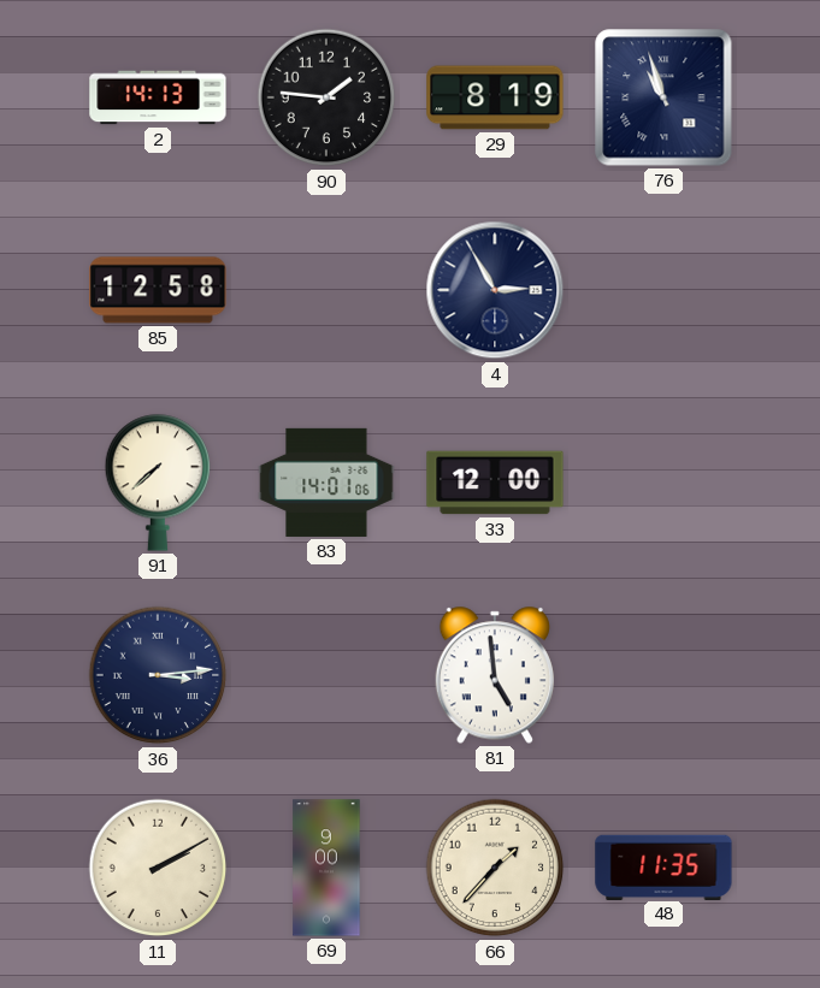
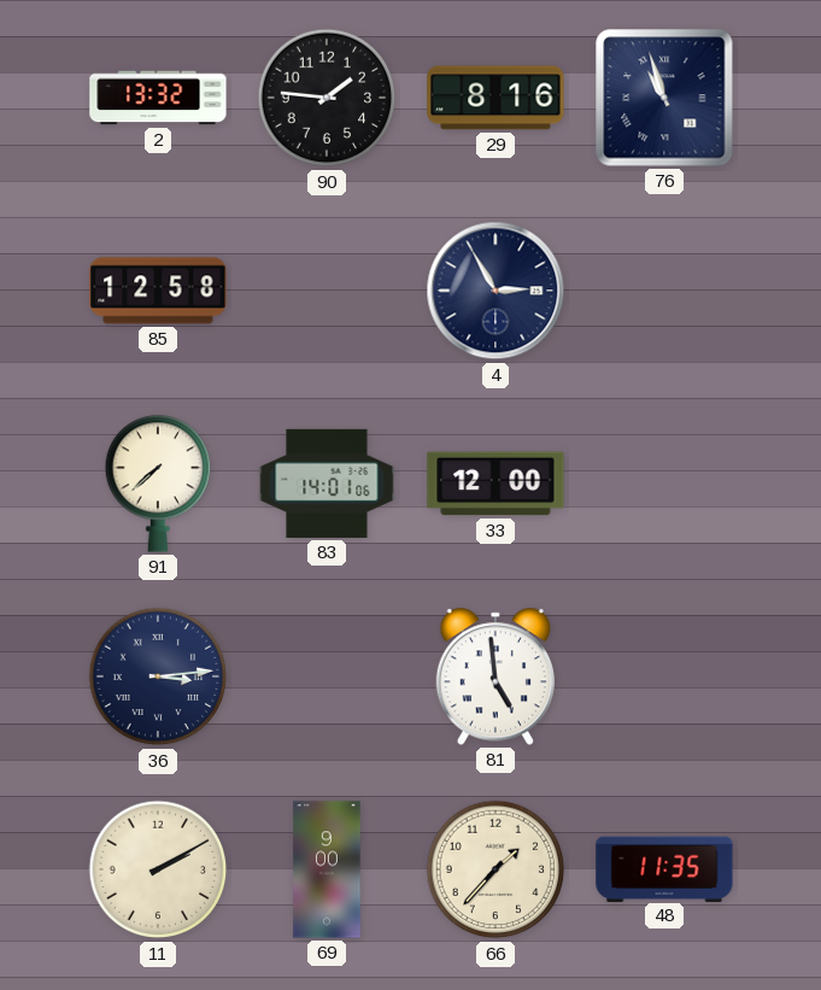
2: 14:13 -> 13:32 (158, 98)
29: 8:19 -> 8:16 (495, 98)
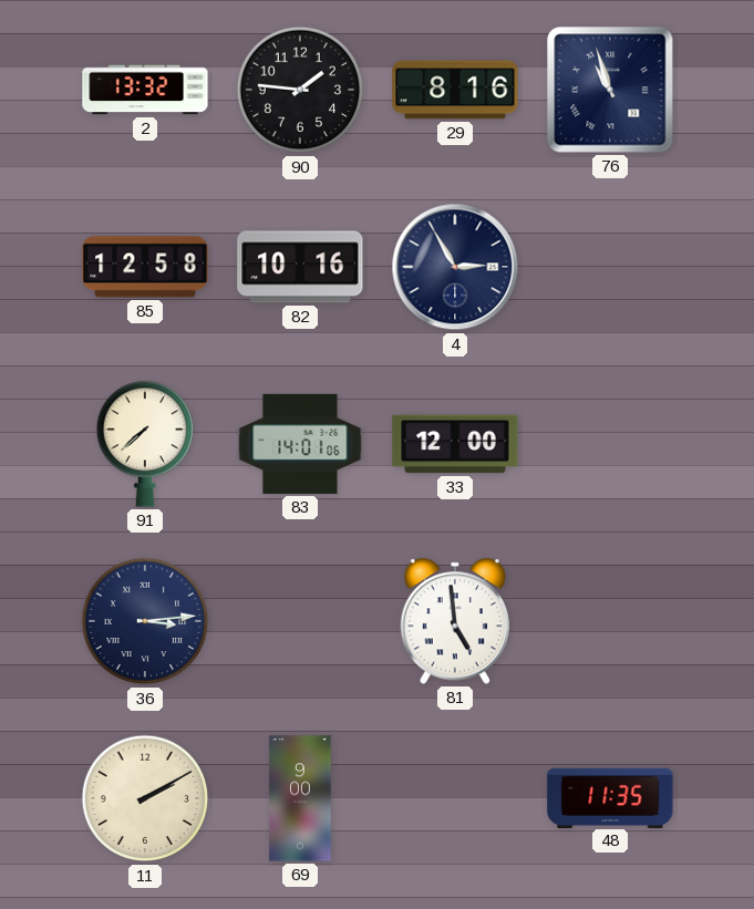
82: none -> 10:16 (300, 267)
66: 1:37 -> none (495, 869)
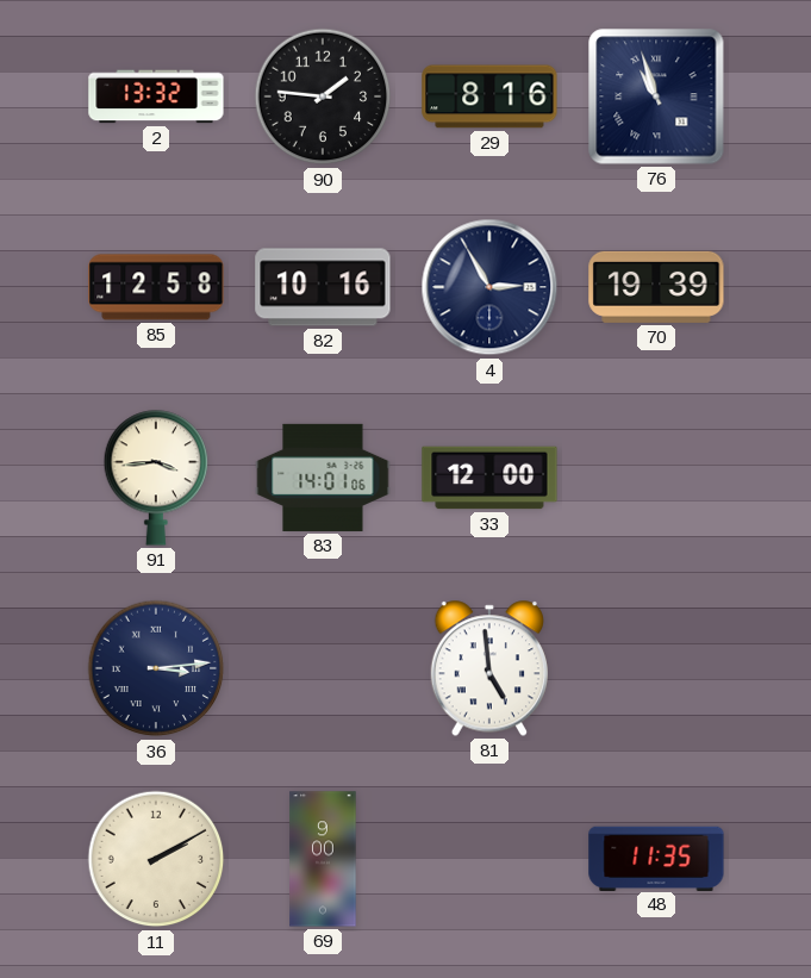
70: none -> 19:39 (656, 287)
91: 7:38 -> 3:44 (156, 478)
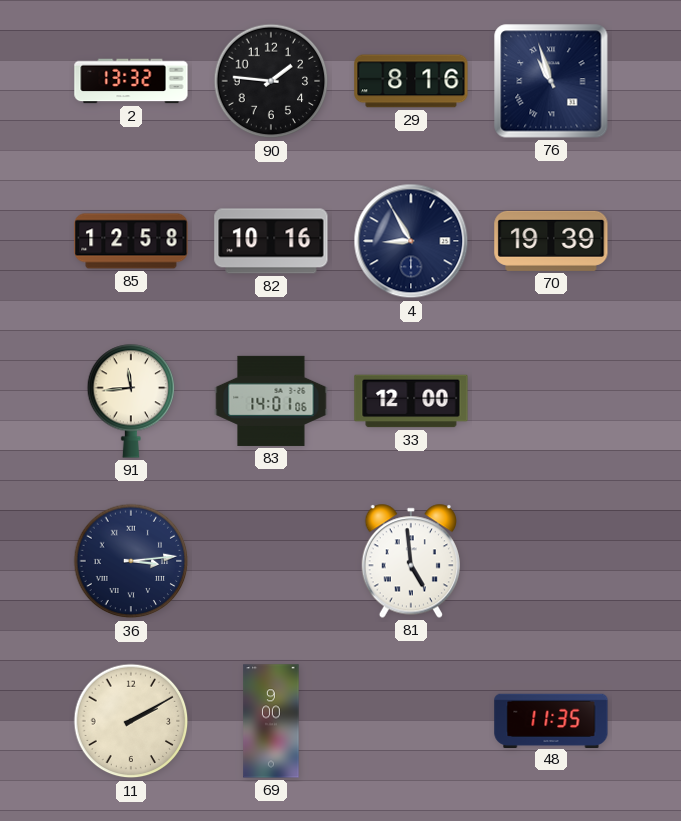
4: 2:55 -> 8:55 (411, 241)
91: 3:44 -> 11:44 (131, 401)
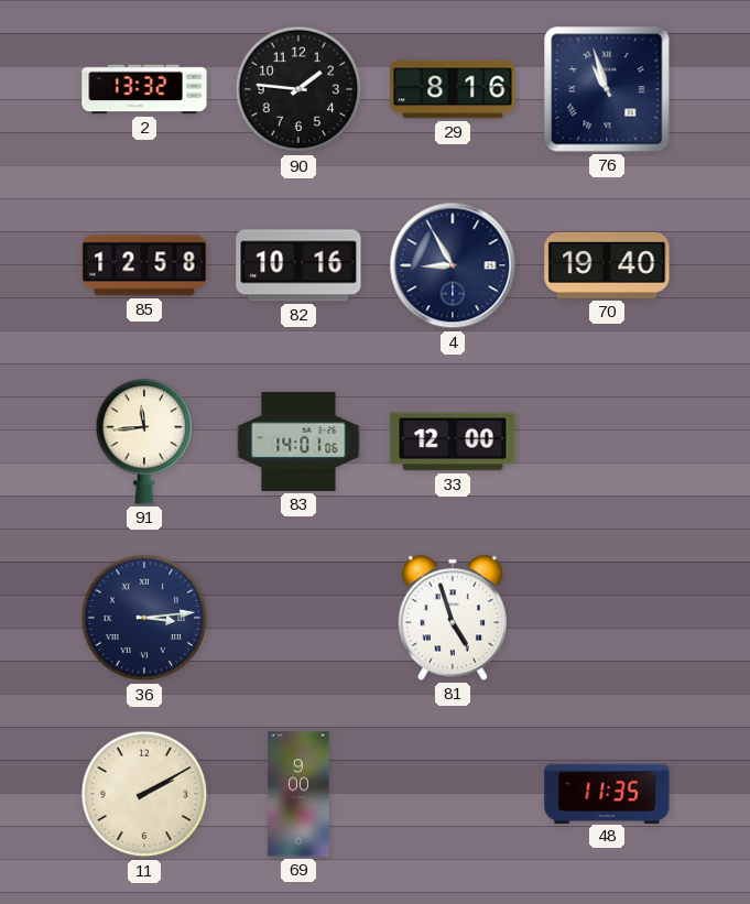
70: 19:39 -> 19:40 (607, 265)
81: 4:59 -> 4:57 (452, 618)
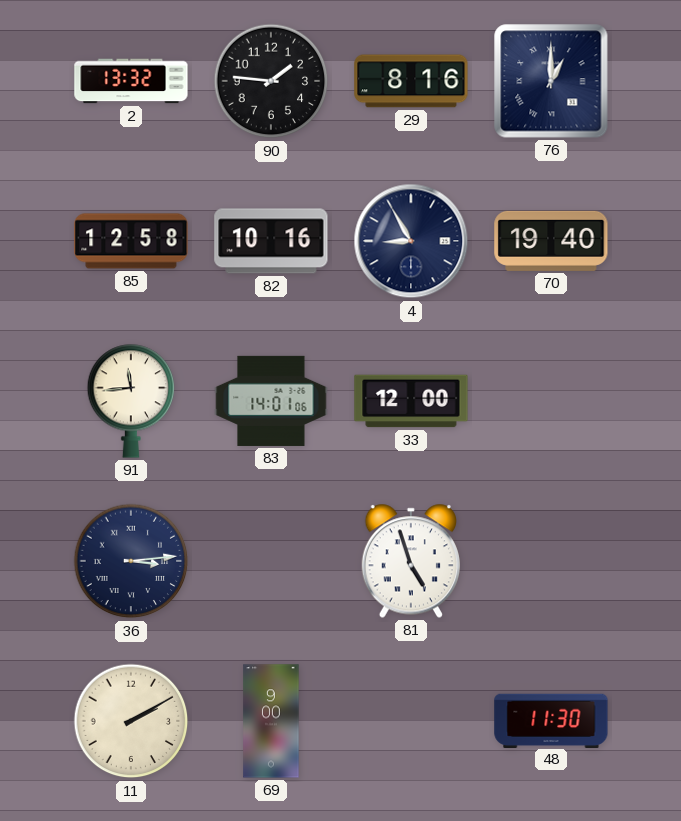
76: 10:57 -> 1:00 (551, 81)
48: 11:35 -> 11:30 (551, 720)
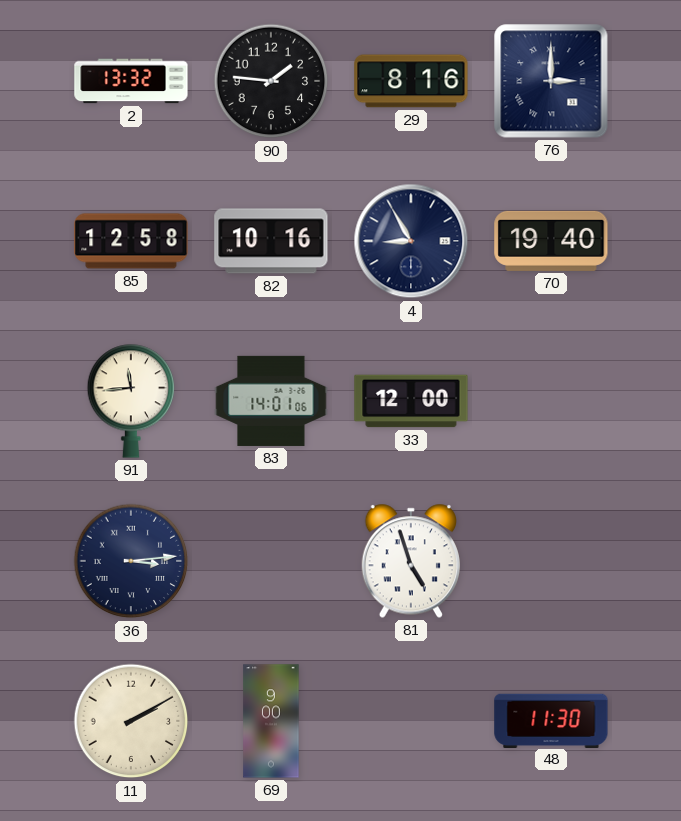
76: 1:00 -> 3:00 (551, 81)
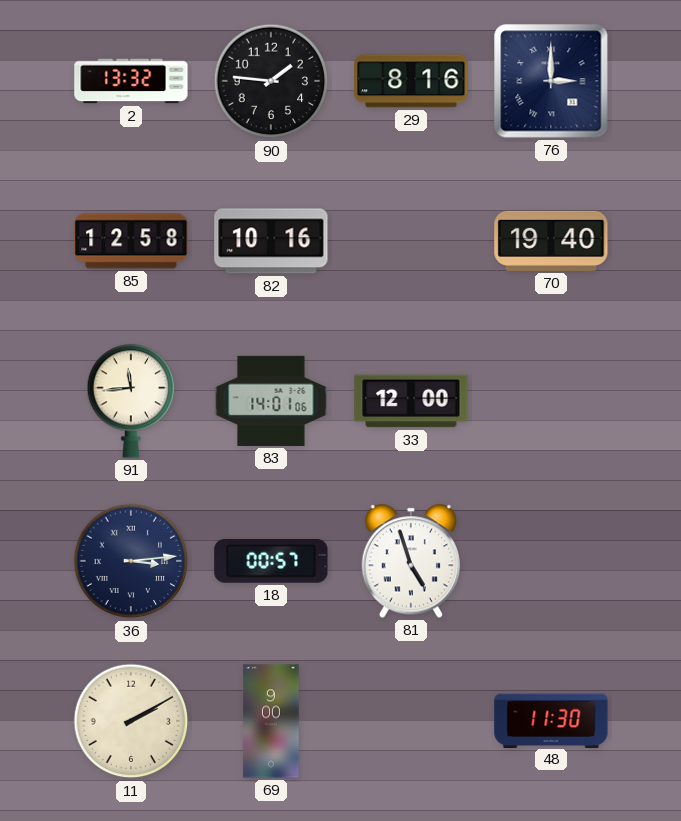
4: 8:55 -> none (411, 241)
18: none -> 00:57 (271, 562)
